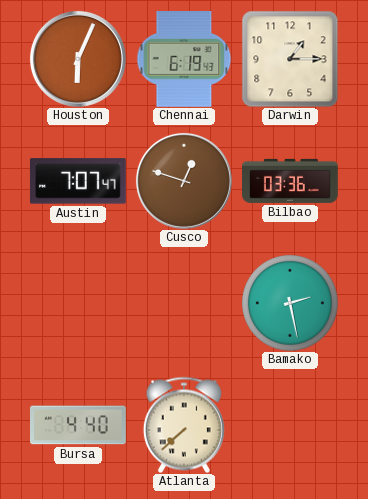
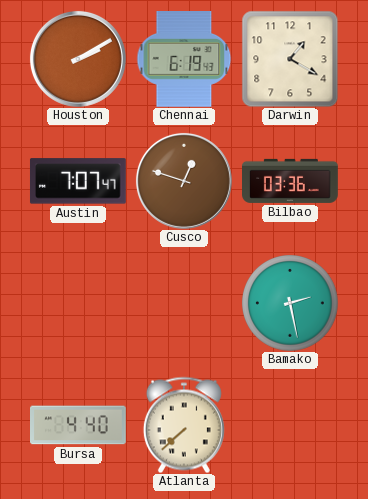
Houston: 6:04 -> 2:10 (78, 59)
Darwin: 1:15 -> 1:20 (290, 59)
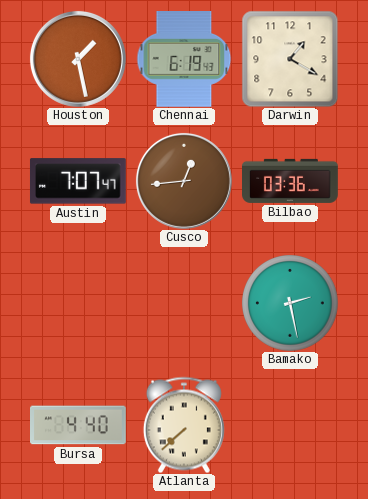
Houston: 2:10 -> 1:28 (78, 59)
Cusco: 12:48 -> 12:44 (184, 181)
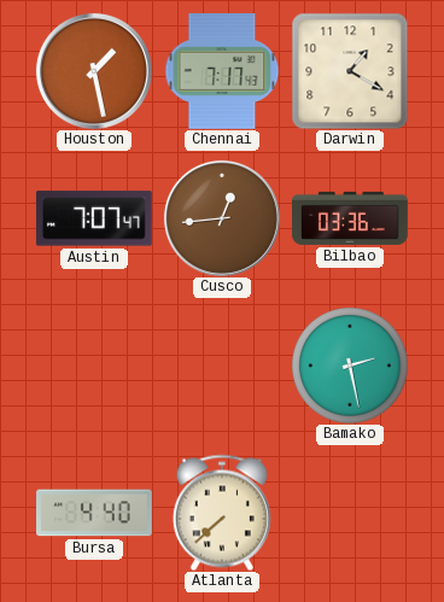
Chennai: 6:19 -> 7:17 (222, 72)
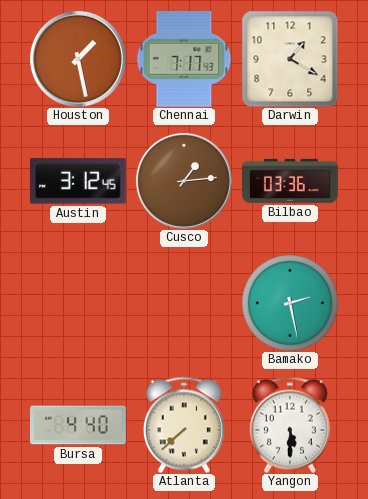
Austin: 7:07 -> 3:12 (78, 181)
Cusco: 12:44 -> 1:14 (184, 181)
Yangon: none -> 5:30 (290, 425)
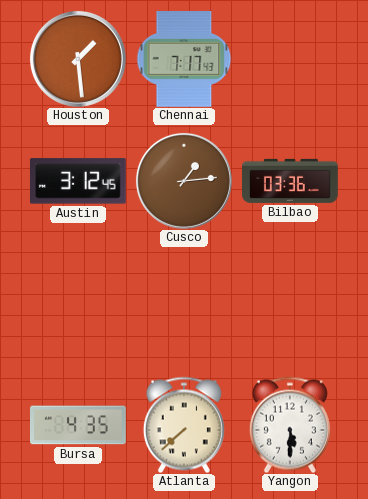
Houston: 1:28 -> 1:29 (78, 59)
Darwin: 1:20 -> none (290, 59)
Bamako: 2:28 -> none (290, 303)
Bursa: 4:40 -> 4:35 (79, 425)
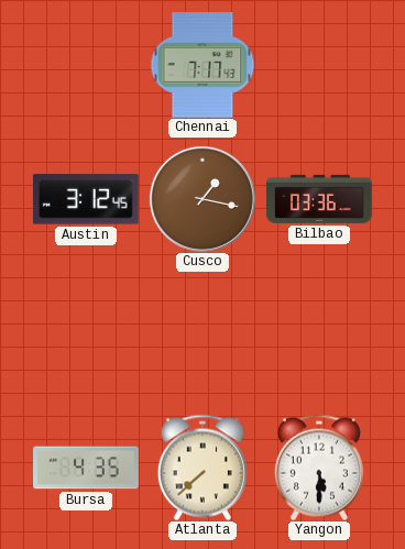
Houston: 1:29 -> none (78, 59)
Cusco: 1:14 -> 1:17 (202, 199)
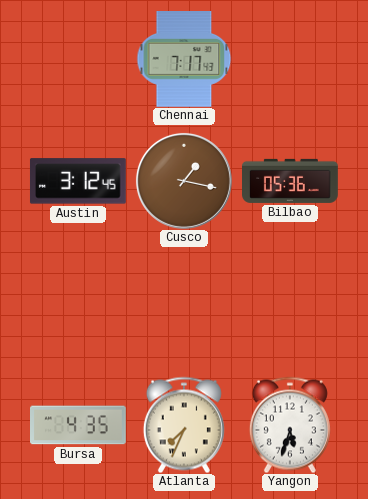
Bilbao: 03:36 -> 05:36 (291, 181)
Atlanta: 7:38 -> 7:34 (184, 425)
Yangon: 5:30 -> 5:33 (290, 425)
